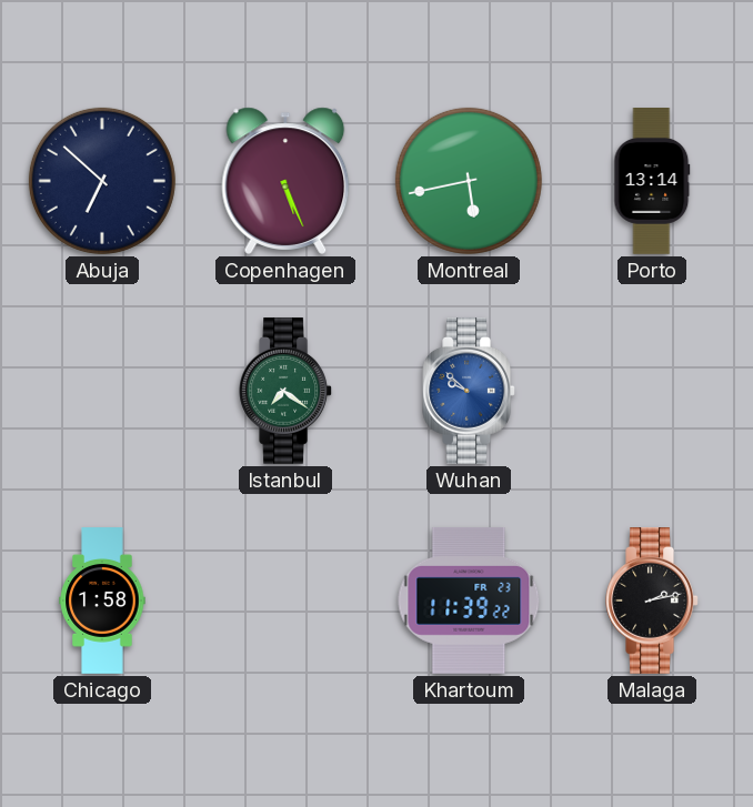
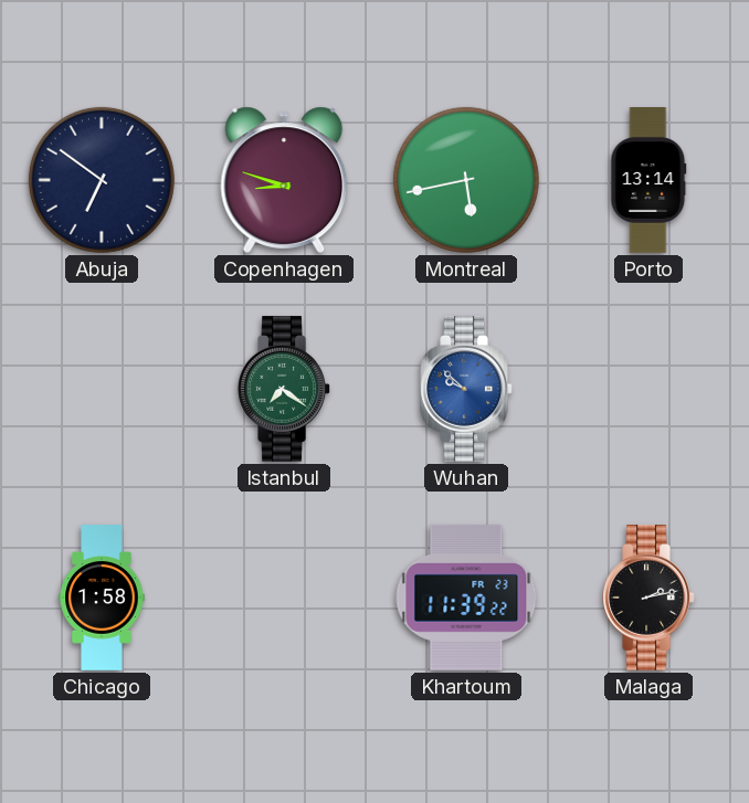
Abuja: 6:52 -> 6:51 (102, 180)
Copenhagen: 5:26 -> 8:48 (284, 180)
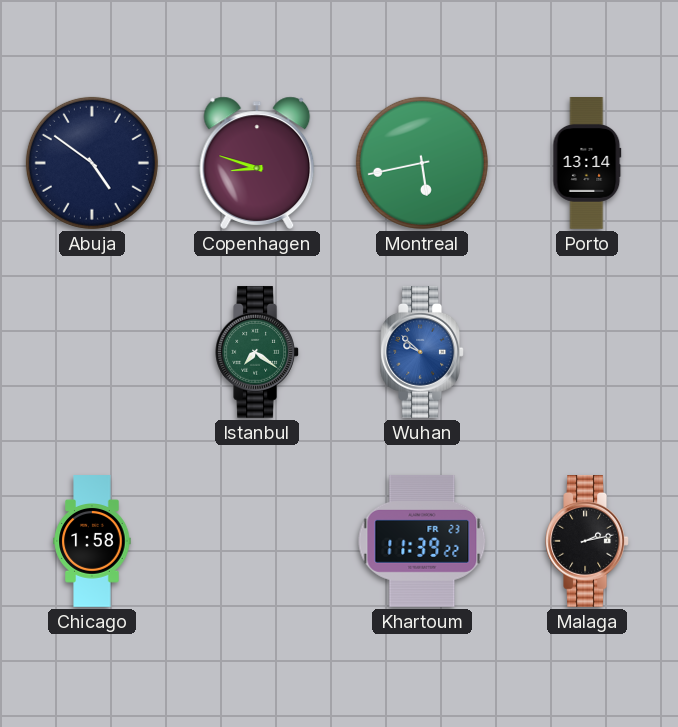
Abuja: 6:51 -> 4:51 (92, 163)
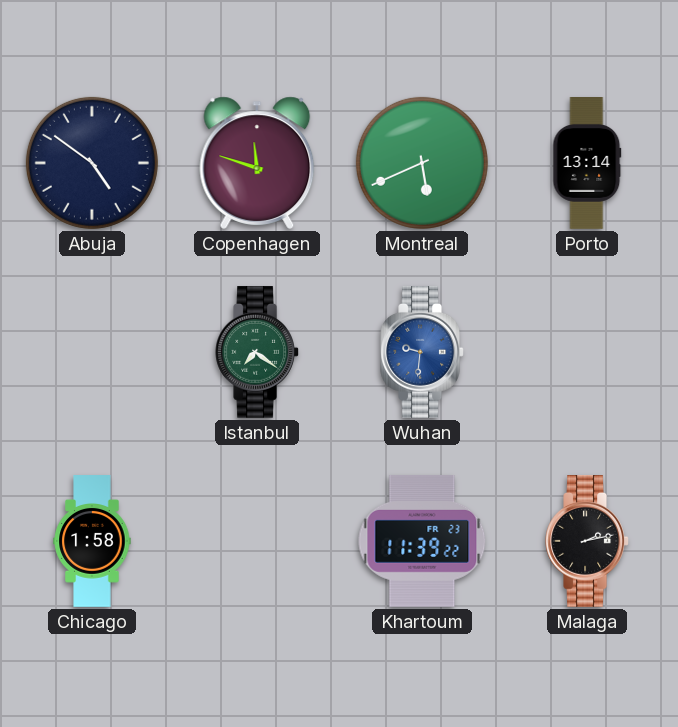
Copenhagen: 8:48 -> 11:48 (257, 163)
Montreal: 5:43 -> 5:41 (422, 163)
Wuhan: 9:52 -> 9:31 (422, 353)
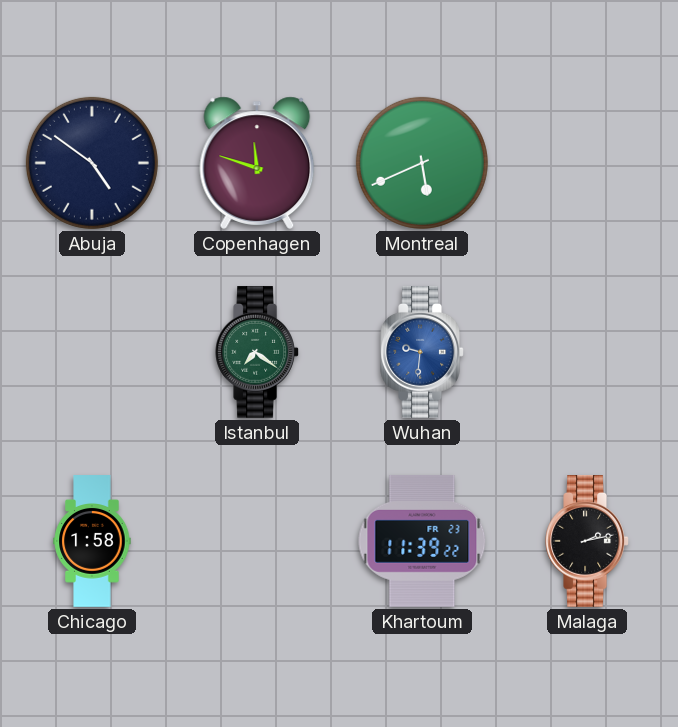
Porto: 13:14 -> none (587, 164)
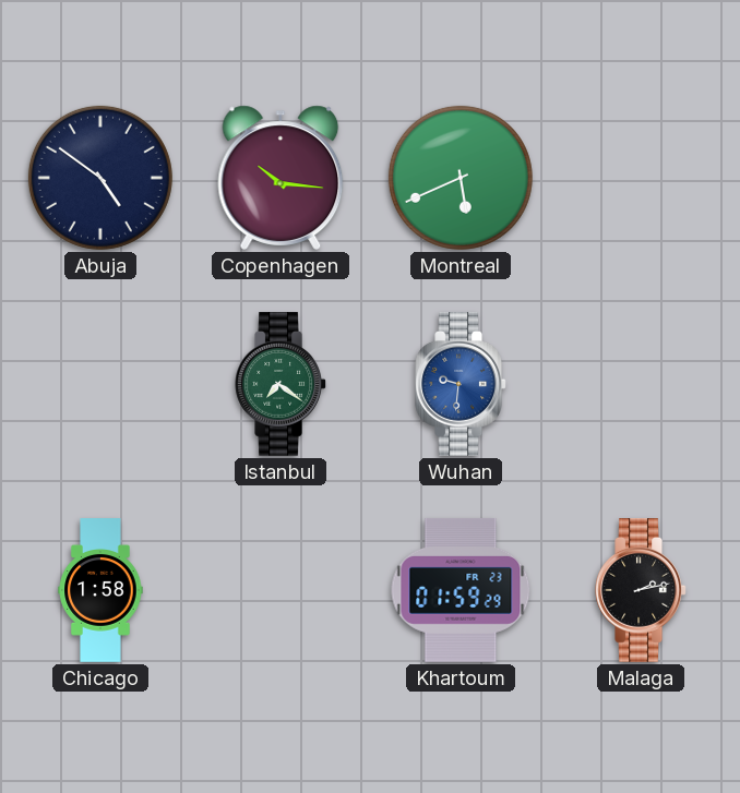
Copenhagen: 11:48 -> 10:16 (281, 178)
Khartoum: 11:39 -> 01:59 (461, 590)
